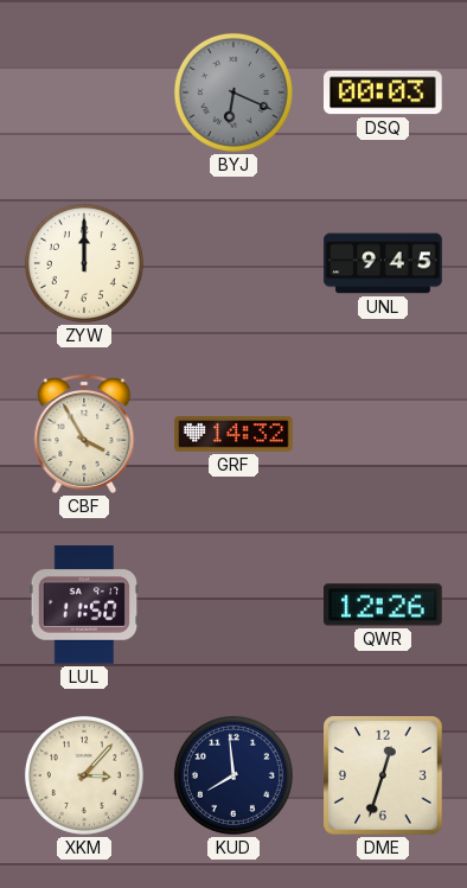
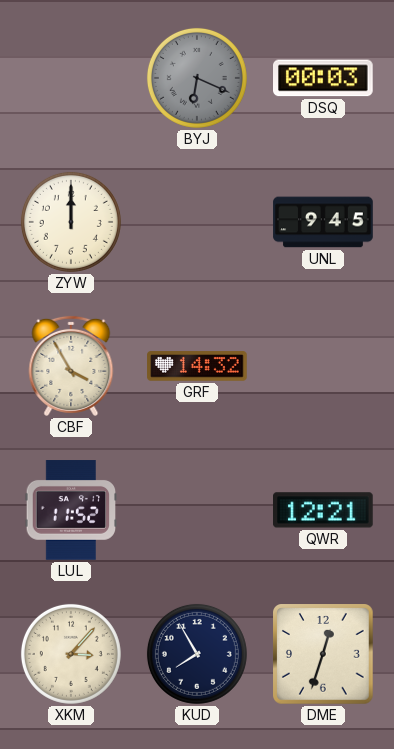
LUL: 11:50 -> 11:52 (71, 510)
QWR: 12:26 -> 12:21 (324, 510)
KUD: 7:59 -> 7:55 (197, 654)
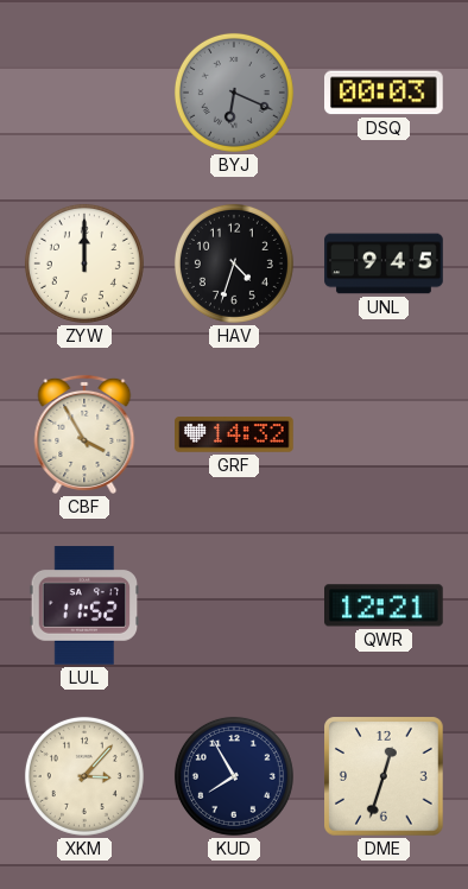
HAV: none -> 4:33 (234, 263)
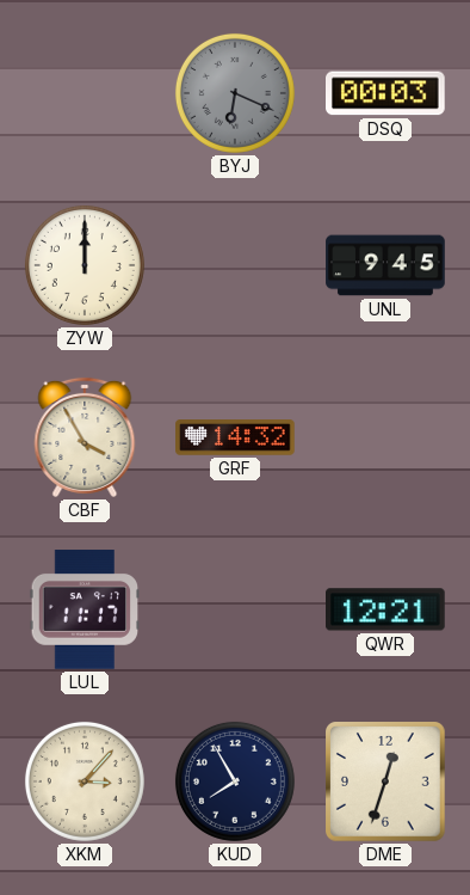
HAV: 4:33 -> none (234, 263)
LUL: 11:52 -> 11:17 (85, 609)
